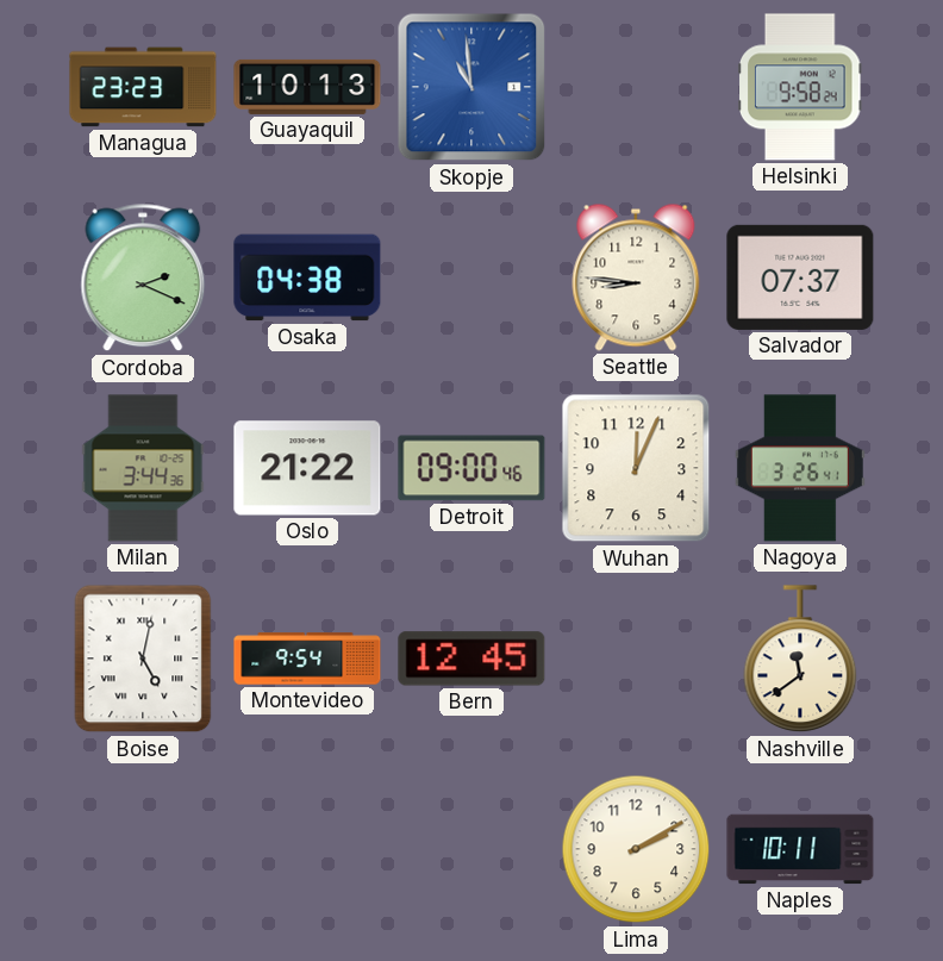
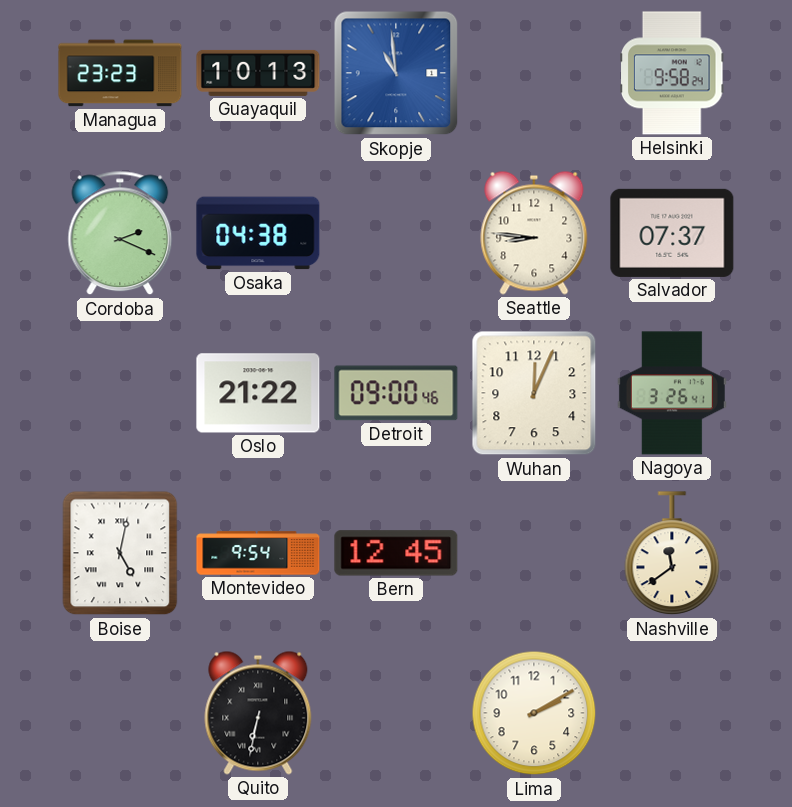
Milan: 3:44 -> none (143, 468)
Quito: none -> 6:32 (258, 713)
Naples: 10:11 -> none (800, 849)
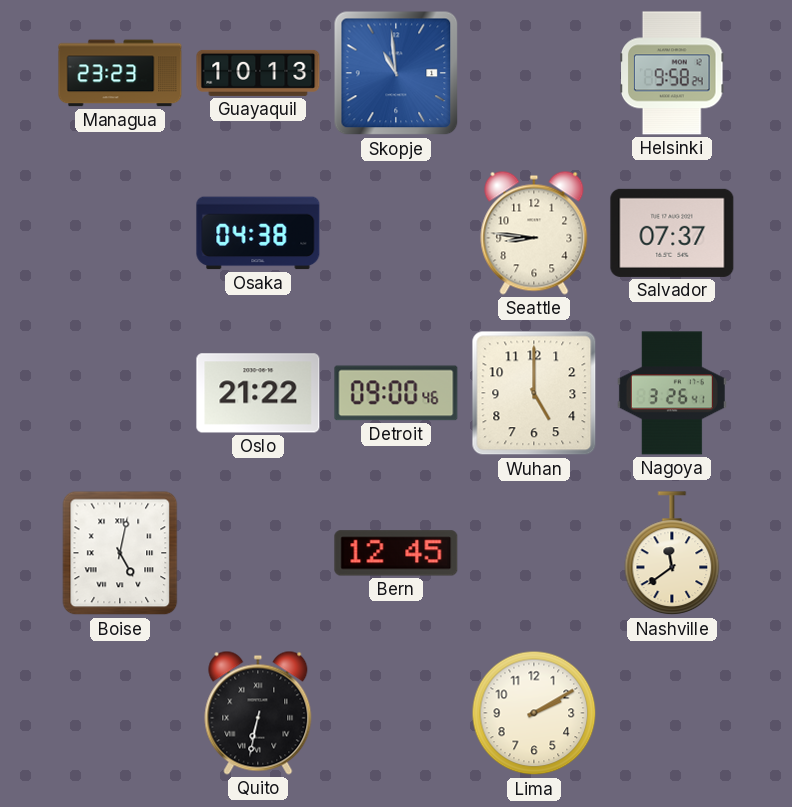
Cordoba: 2:19 -> none (120, 233)
Wuhan: 12:04 -> 5:00 (534, 393)
Montevideo: 9:54 -> none (258, 553)
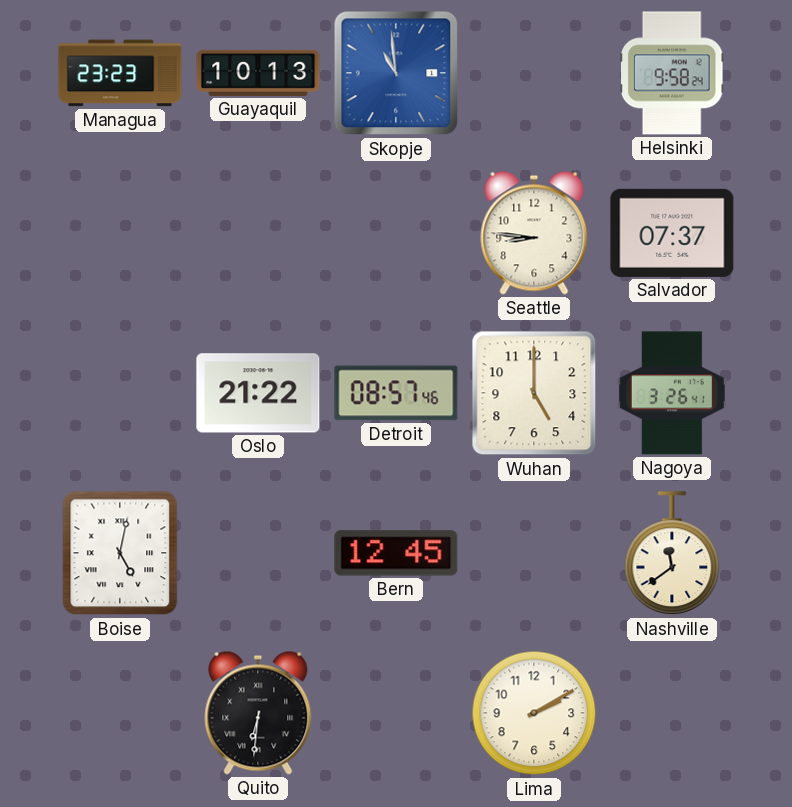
Osaka: 04:38 -> none (258, 233)
Detroit: 09:00 -> 08:57 (396, 393)
Quito: 6:32 -> 6:31 (258, 713)
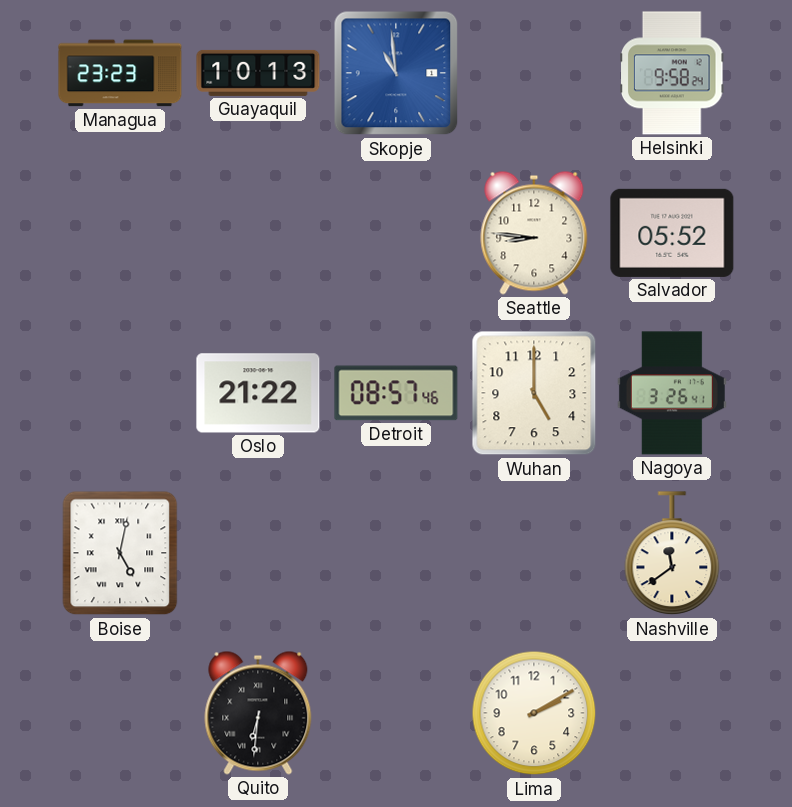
Salvador: 07:37 -> 05:52 (672, 233)
Bern: 12:45 -> none (396, 553)
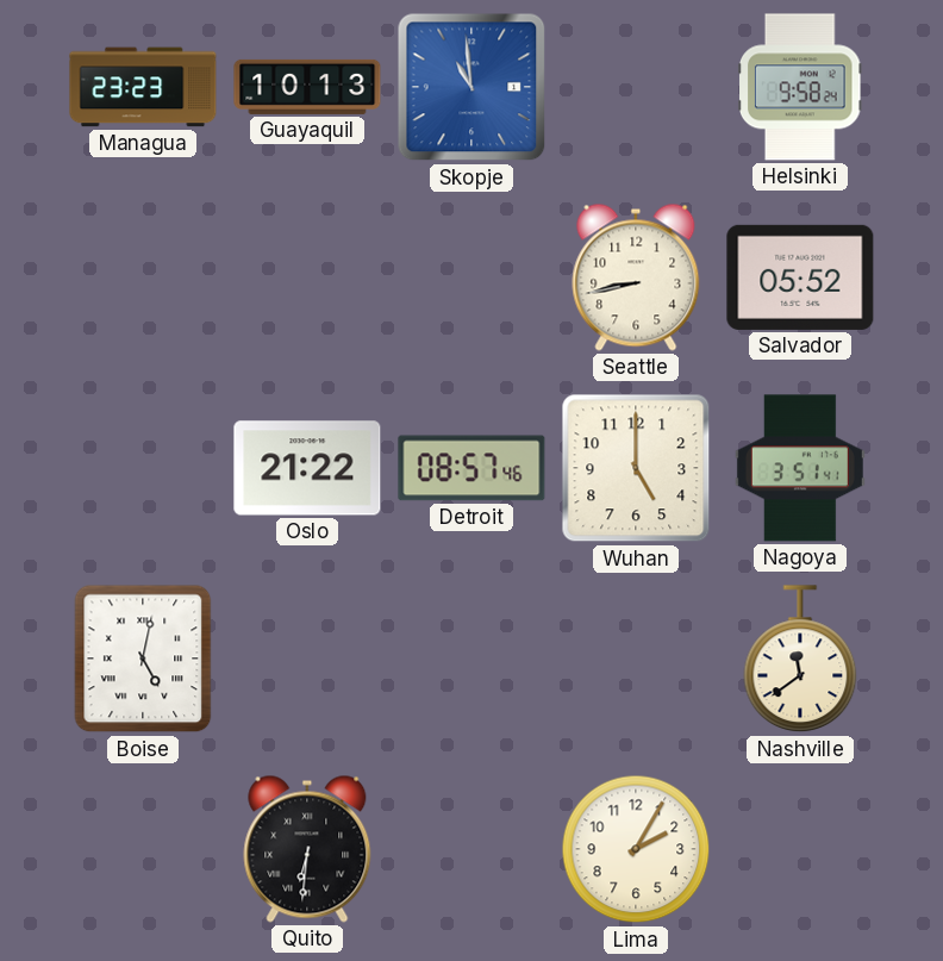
Seattle: 8:46 -> 8:43 (636, 277)
Nagoya: 3:26 -> 3:51 (800, 468)
Lima: 2:10 -> 2:05 (636, 849)
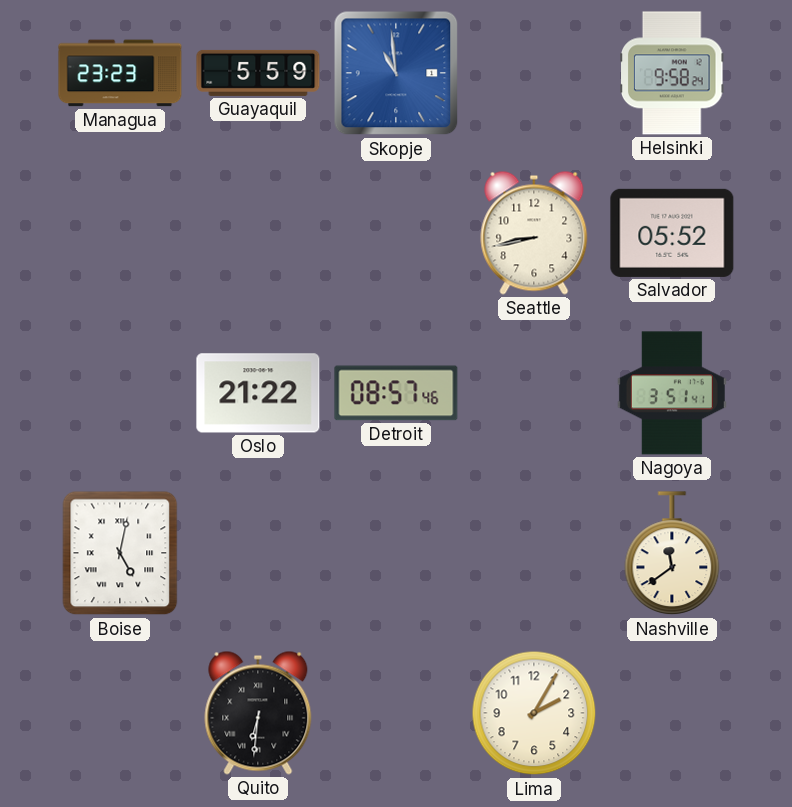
Guayaquil: 10:13 -> 5:59 (258, 73)
Wuhan: 5:00 -> none (636, 468)
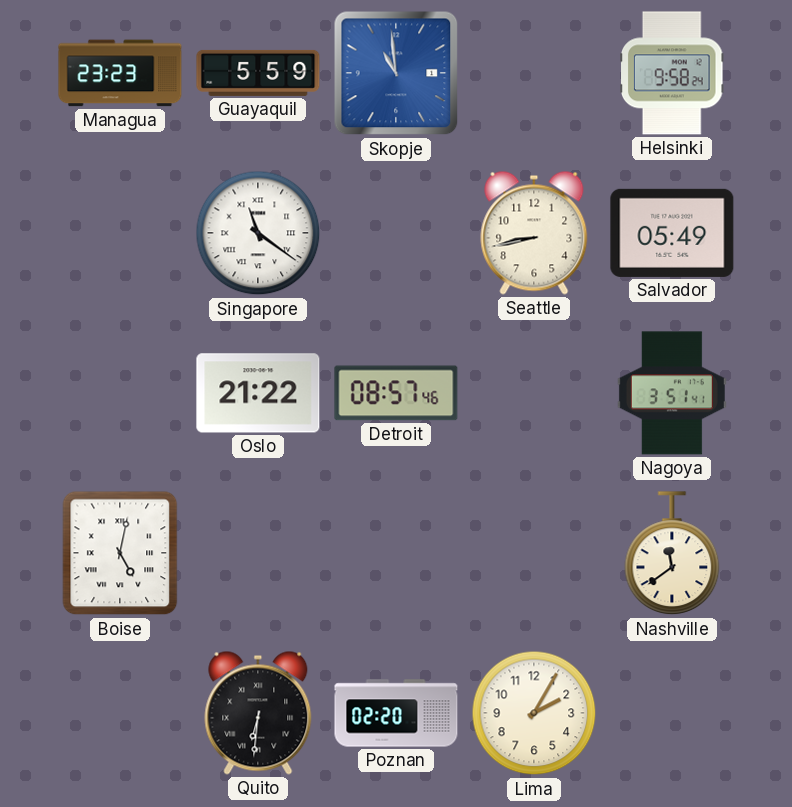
Singapore: none -> 11:21 (258, 233)
Salvador: 05:52 -> 05:49 (672, 233)
Poznan: none -> 02:20 (396, 713)
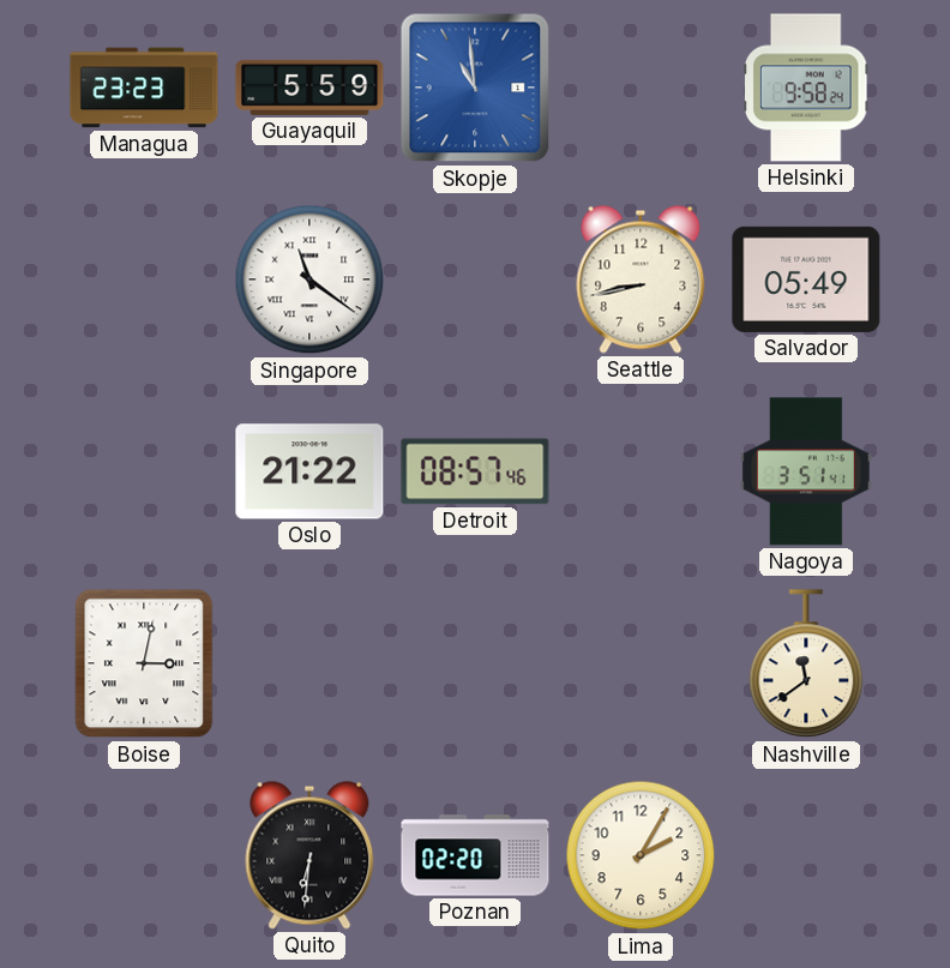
Boise: 5:02 -> 3:02 (144, 663)
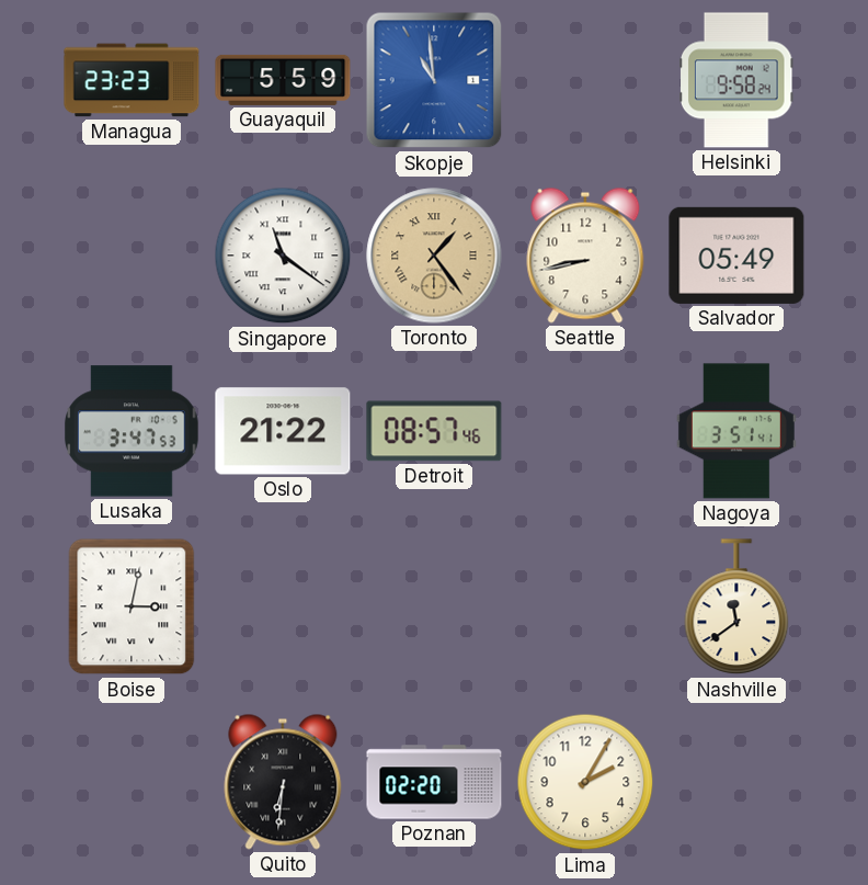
Toronto: none -> 1:24 (434, 256)
Lusaka: none -> 3:47 (133, 431)
